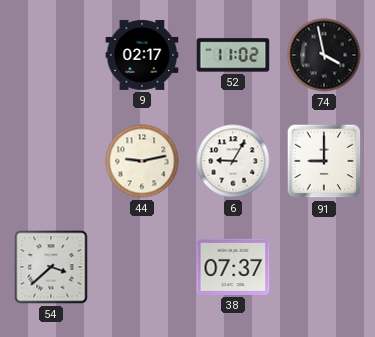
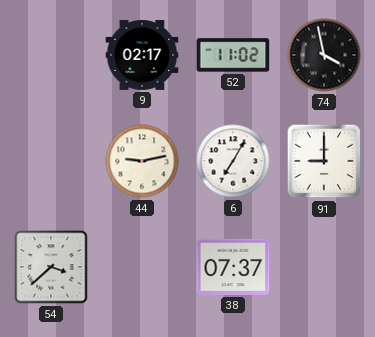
6: 9:05 -> 7:05 (233, 161)
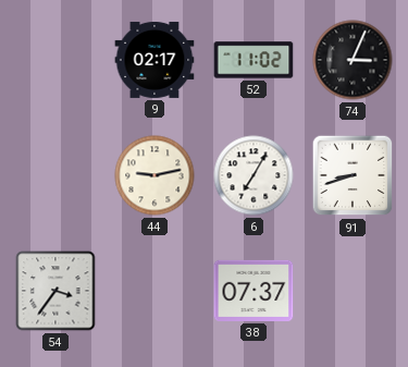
74: 3:58 -> 3:04 (353, 60)
91: 9:00 -> 8:42 (353, 175)
54: 3:38 -> 3:36 (55, 291)
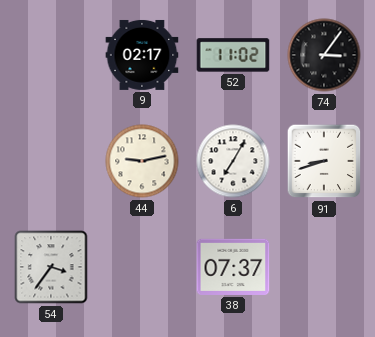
74: 3:04 -> 3:06 (324, 55)
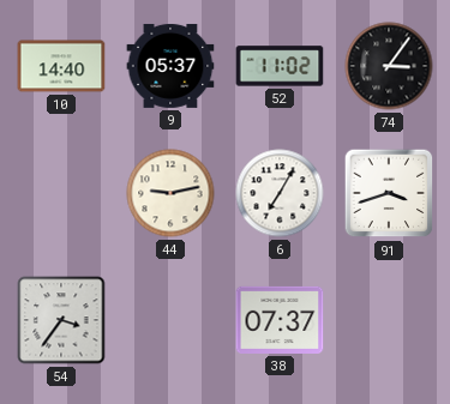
10: none -> 14:40 (61, 66)
9: 02:17 -> 05:37 (170, 66)
91: 8:42 -> 3:42 (389, 193)
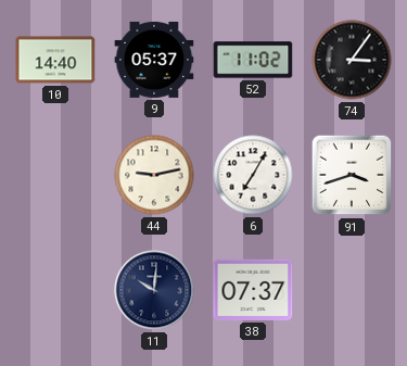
54: 3:36 -> none (61, 320)
11: none -> 10:01 (154, 290)
